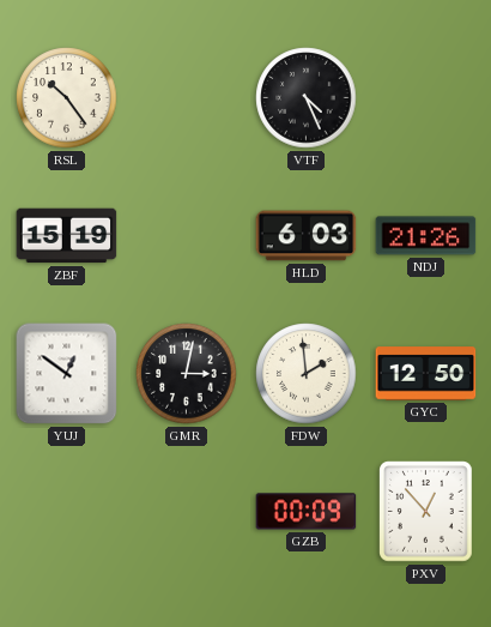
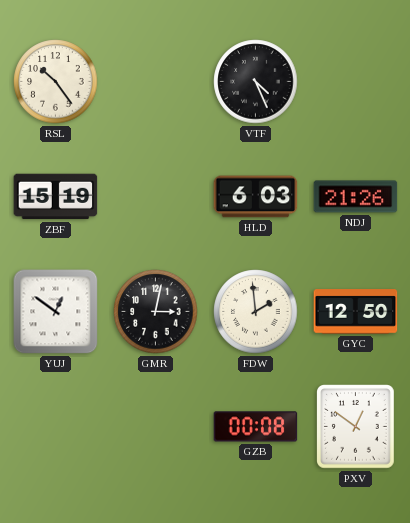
GZB: 00:09 -> 00:08 (256, 427)
PXV: 12:53 -> 12:51 (356, 427)
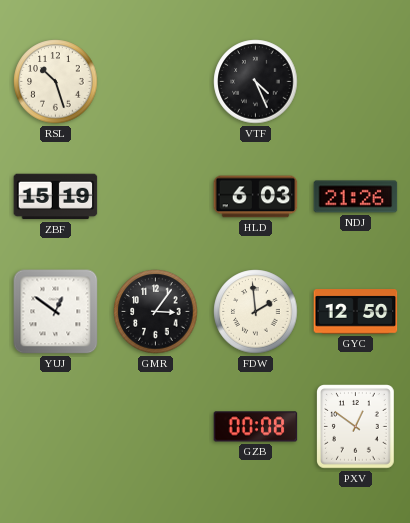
RSL: 10:24 -> 10:27 (56, 82)
GMR: 3:02 -> 3:06 (156, 312)
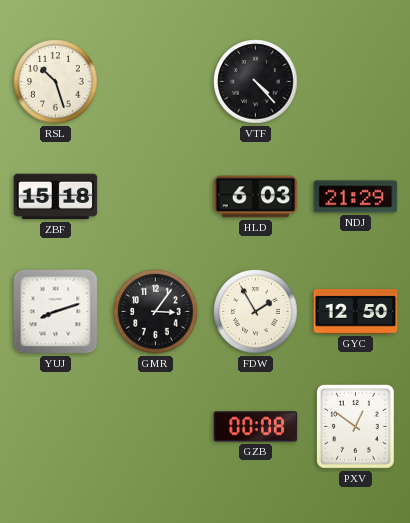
VTF: 4:26 -> 4:23 (256, 82)
ZBF: 15:19 -> 15:18 (56, 197)
NDJ: 21:26 -> 21:29 (356, 197)
YUJ: 12:51 -> 8:12 (56, 312)
FDW: 1:59 -> 1:55 (256, 312)
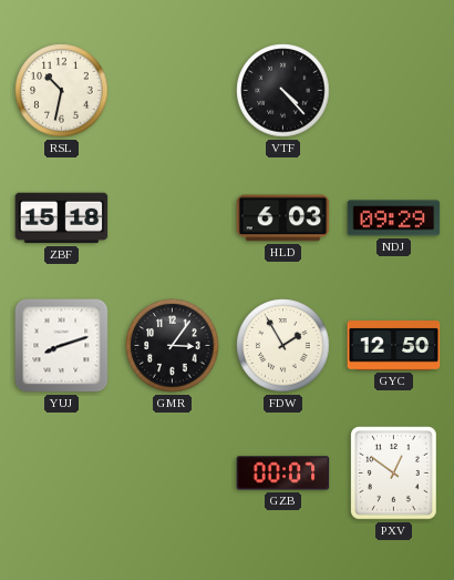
RSL: 10:27 -> 10:32 (62, 91)
NDJ: 21:29 -> 09:29 (394, 218)
GZB: 00:08 -> 00:07 (283, 474)
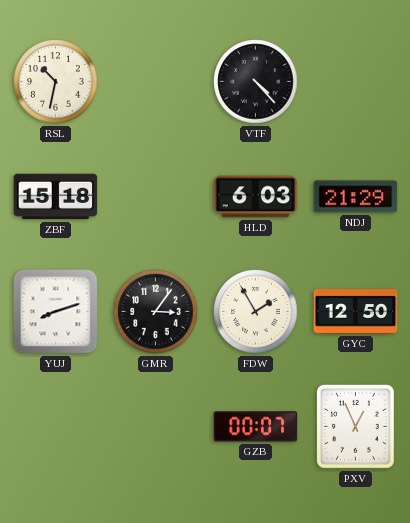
NDJ: 09:29 -> 21:29 (356, 197)
PXV: 12:51 -> 12:56 (356, 427)
